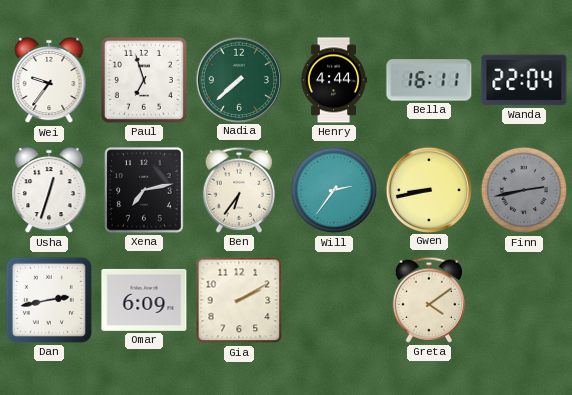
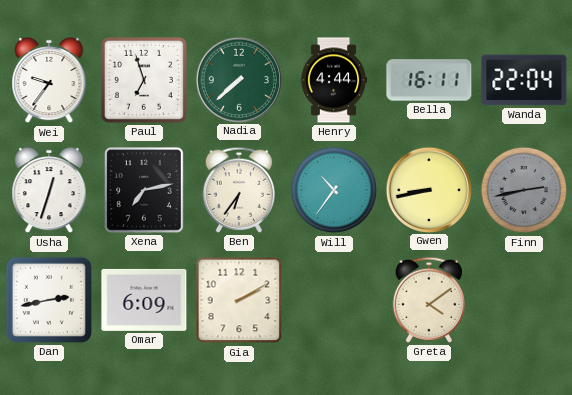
Will: 2:36 -> 10:36 (334, 190)
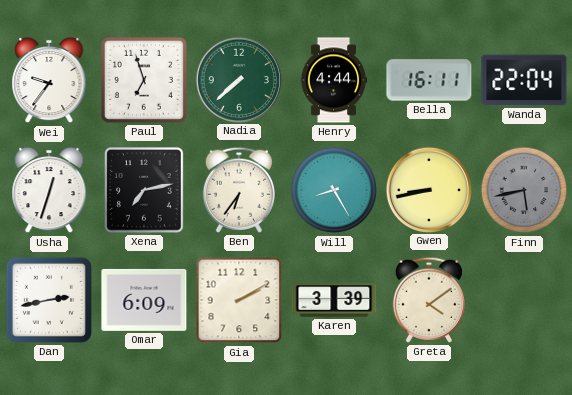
Will: 10:36 -> 8:25 (334, 190)
Finn: 2:43 -> 5:43 (524, 190)
Karen: none -> 3:39 (334, 300)
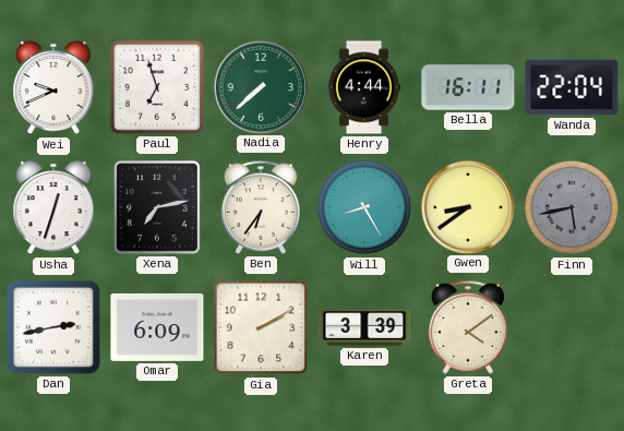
Wei: 9:36 -> 9:41 (53, 87)
Gwen: 8:43 -> 8:39 (467, 206)
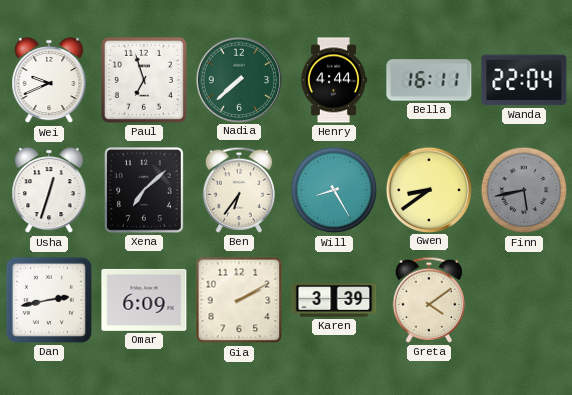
Xena: 7:13 -> 7:08 (145, 191)
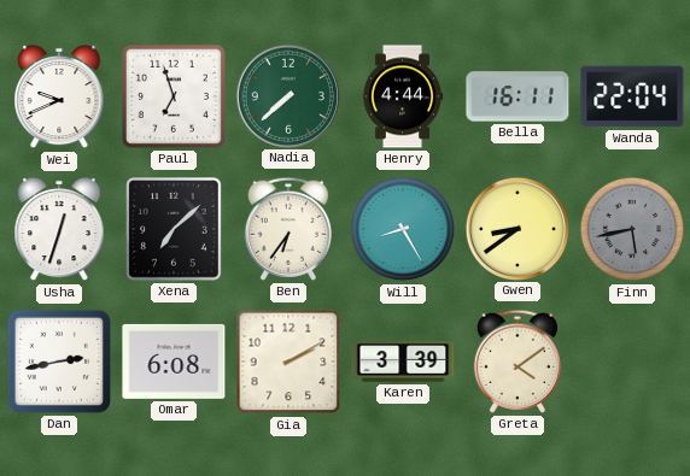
Omar: 6:09 -> 6:08 (174, 362)
